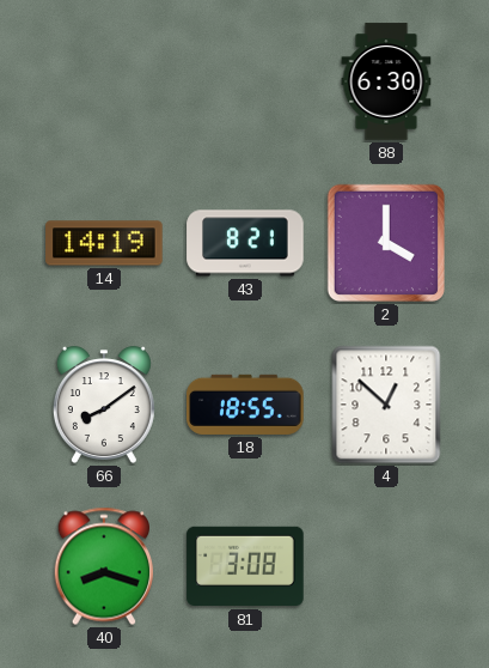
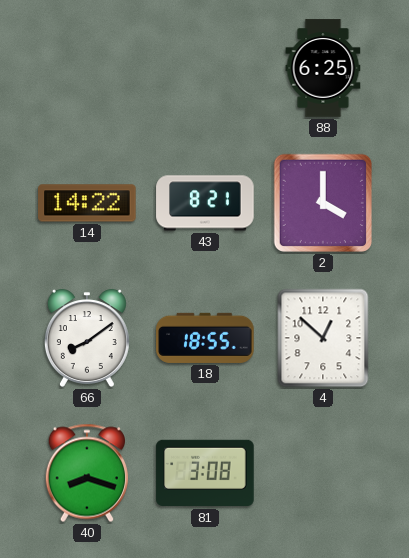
88: 6:30 -> 6:25 (323, 68)
14: 14:19 -> 14:22 (87, 203)
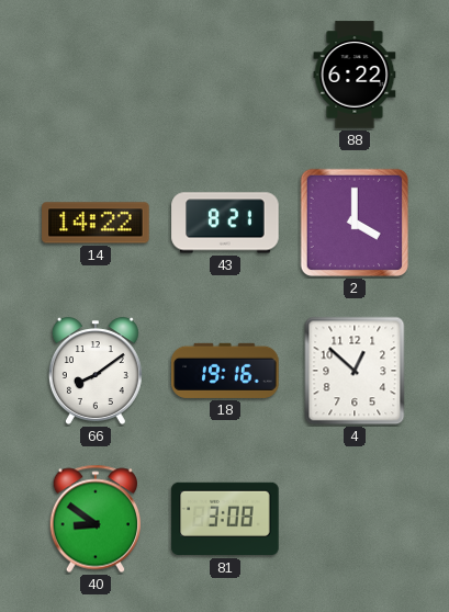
88: 6:25 -> 6:22 (355, 75)
18: 18:55 -> 19:16 (225, 371)
40: 8:18 -> 8:51 (94, 519)
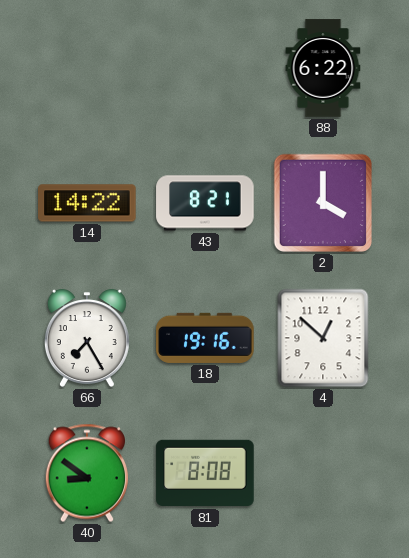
66: 8:09 -> 7:25 (87, 338)
81: 3:08 -> 8:08 (205, 473)
